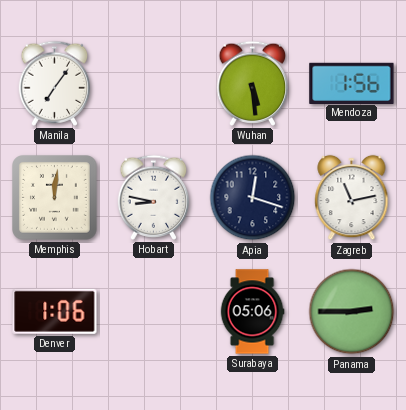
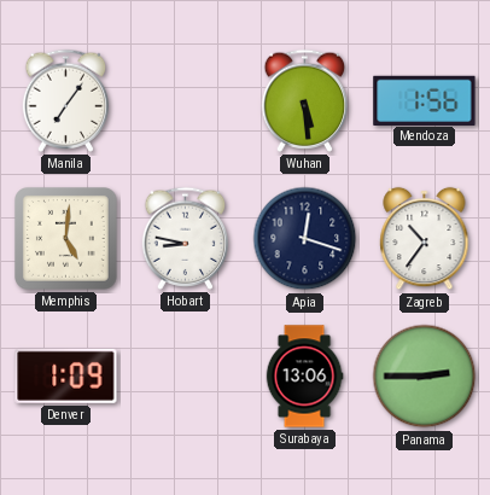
Memphis: 12:01 -> 5:01 (66, 239)
Zagreb: 11:13 -> 10:36 (425, 239)
Denver: 1:06 -> 1:09 (66, 375)
Surabaya: 05:06 -> 13:06 (304, 377)
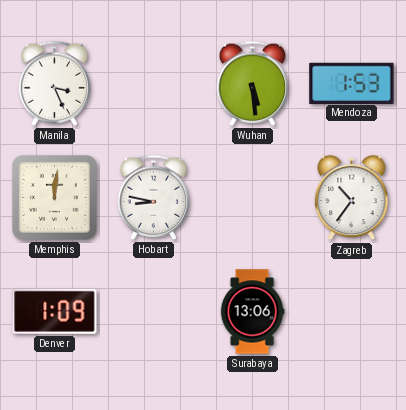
Manila: 7:06 -> 3:26 (55, 83)
Mendoza: 1:56 -> 1:53 (352, 83)
Memphis: 5:01 -> 12:01 (55, 198)
Apia: 12:18 -> none (305, 239)
Panama: 2:45 -> none (425, 377)
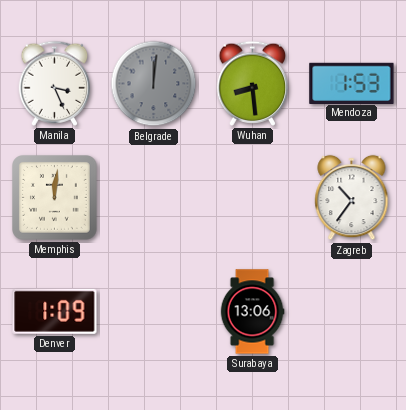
Belgrade: none -> 12:01 (154, 84)
Wuhan: 5:29 -> 8:29 (253, 83)
Hobart: 8:47 -> none (154, 197)
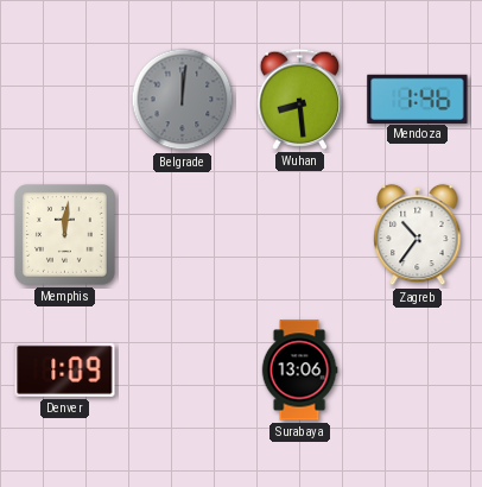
Manila: 3:26 -> none (55, 83)
Mendoza: 1:53 -> 1:46 (418, 99)
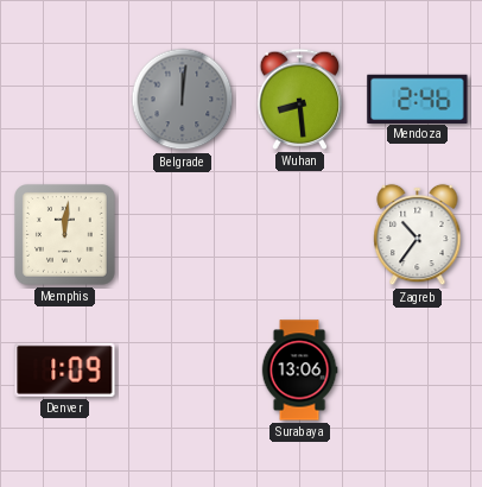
Mendoza: 1:46 -> 2:46 (418, 99)
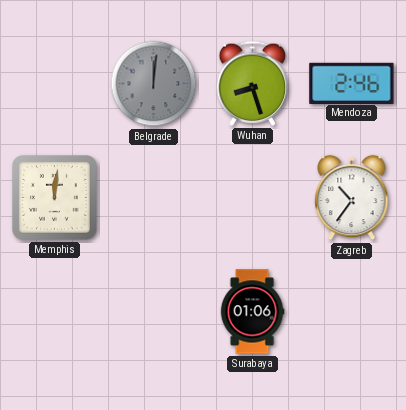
Wuhan: 8:29 -> 8:27 (253, 83)
Denver: 1:09 -> none (65, 369)
Surabaya: 13:06 -> 01:06 (252, 312)
